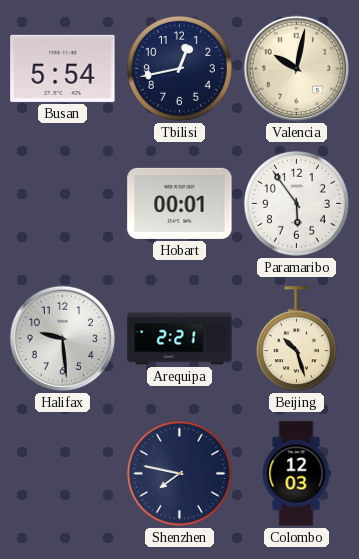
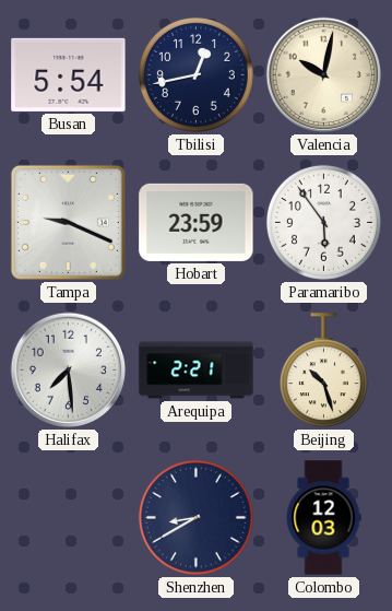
Tampa: none -> 9:19 (68, 222)
Hobart: 00:01 -> 23:59 (197, 222)
Halifax: 9:29 -> 7:29 (69, 371)
Shenzhen: 7:47 -> 8:40 (195, 517)
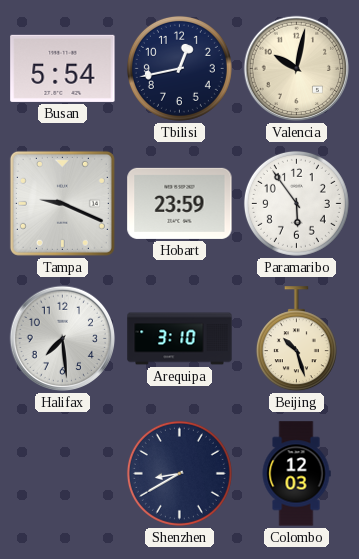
Arequipa: 2:21 -> 3:10 (180, 339)
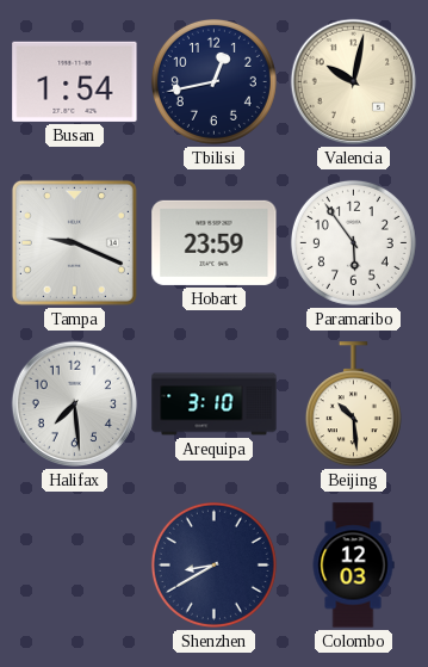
Busan: 5:54 -> 1:54 (75, 81)
Beijing: 10:27 -> 10:29 (353, 404)
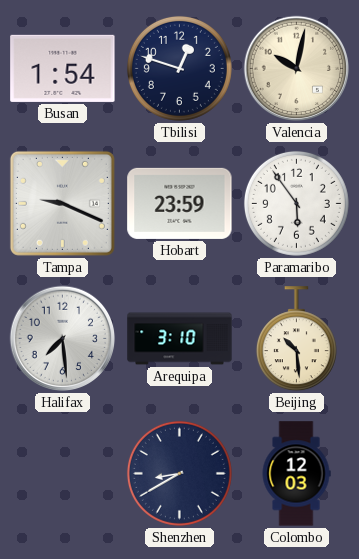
Tbilisi: 12:43 -> 12:48 (179, 68)
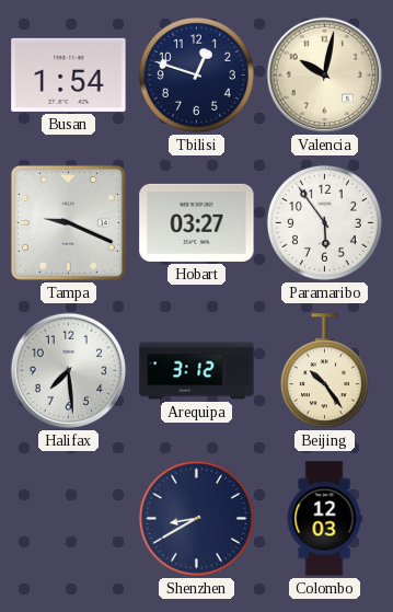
Hobart: 23:59 -> 03:27 (197, 222)
Arequipa: 3:10 -> 3:12 (197, 371)
Beijing: 10:29 -> 10:24 (324, 371)
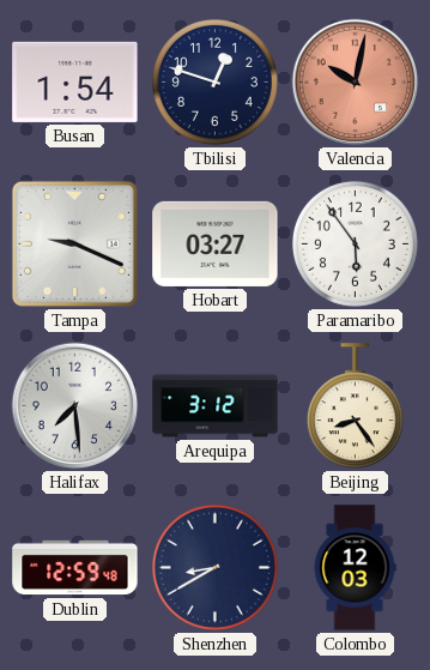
Valencia dial: cream -> salmon (356, 83)
Beijing: 10:24 -> 8:24 (355, 406)
Dublin: none -> 12:59 (75, 568)
